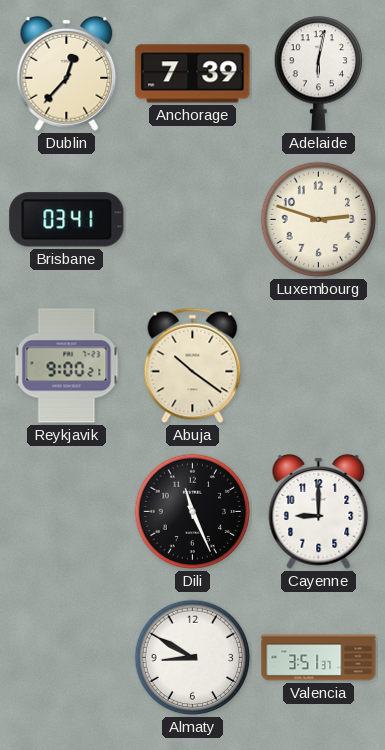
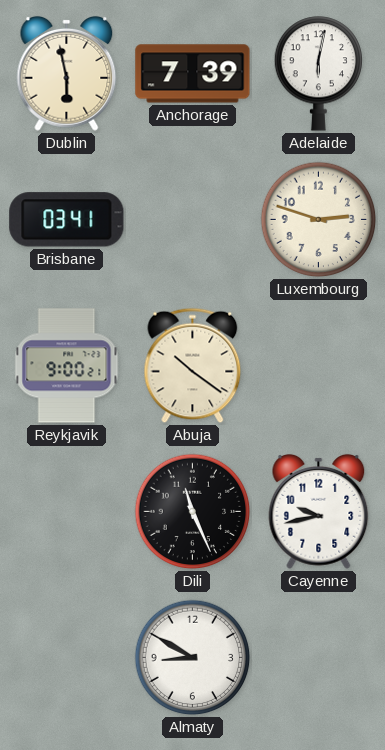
Dublin: 12:37 -> 5:58 (67, 73)
Cayenne: 9:00 -> 9:43 (319, 511)
Valencia: 3:51 -> none (319, 658)
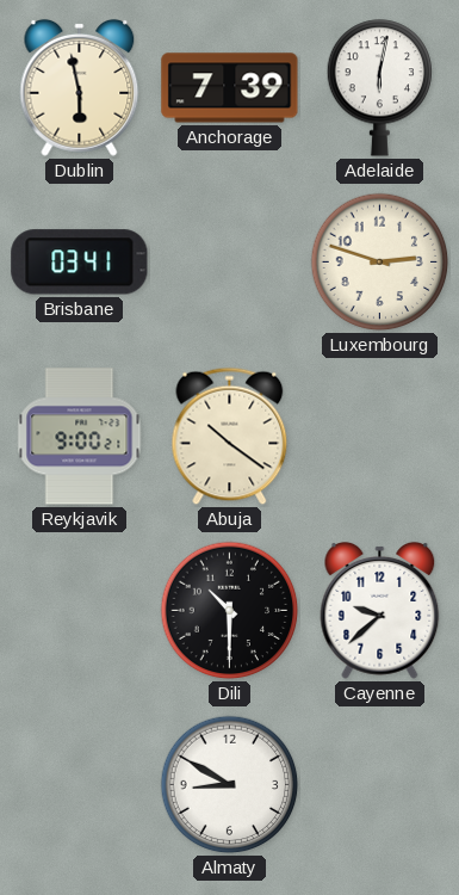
Dili: 11:26 -> 10:30 (230, 611)
Cayenne: 9:43 -> 9:38 (380, 610)
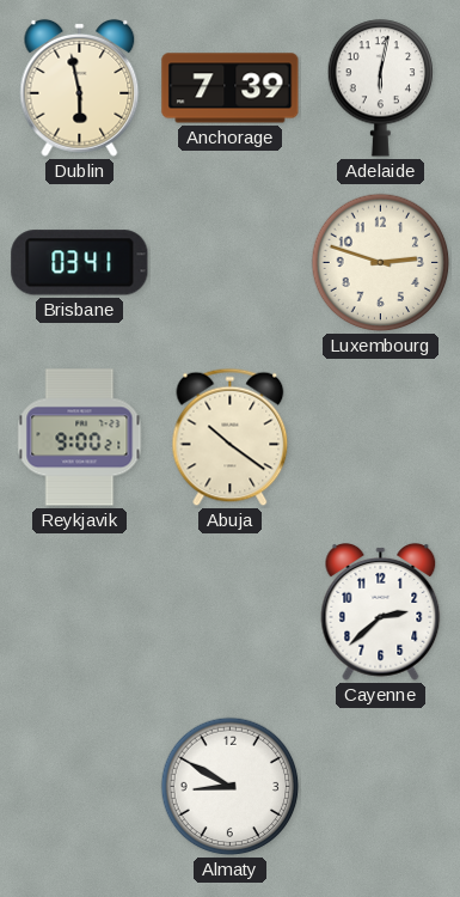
Dili: 10:30 -> none (230, 611)
Cayenne: 9:38 -> 2:38 (381, 611)
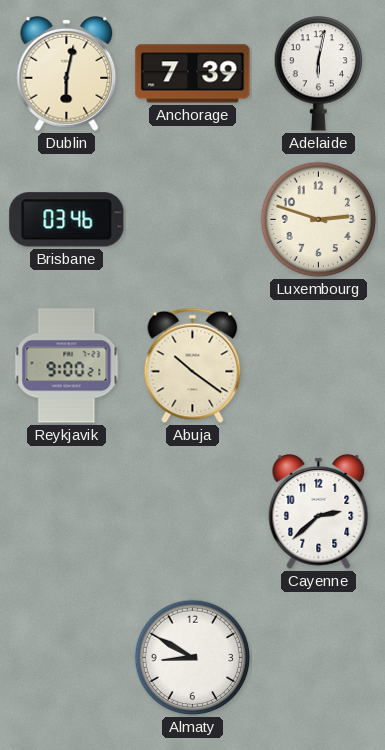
Dublin: 5:58 -> 6:02 (67, 73)
Brisbane: 03:41 -> 03:46 (67, 220)
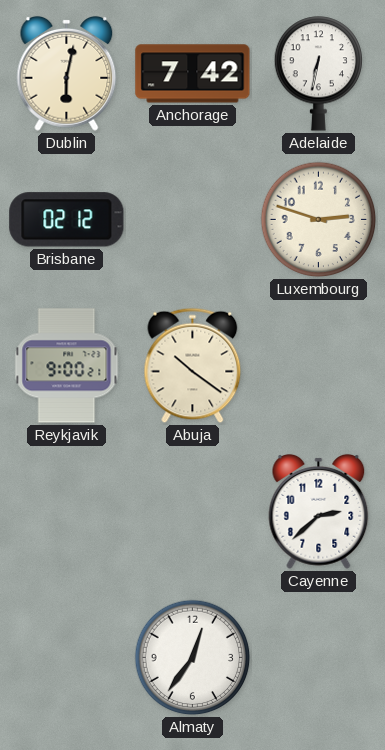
Anchorage: 7:39 -> 7:42 (193, 74)
Adelaide: 6:02 -> 6:32 (319, 74)
Brisbane: 03:46 -> 02:12 (67, 220)
Almaty: 8:50 -> 12:36 (193, 658)
